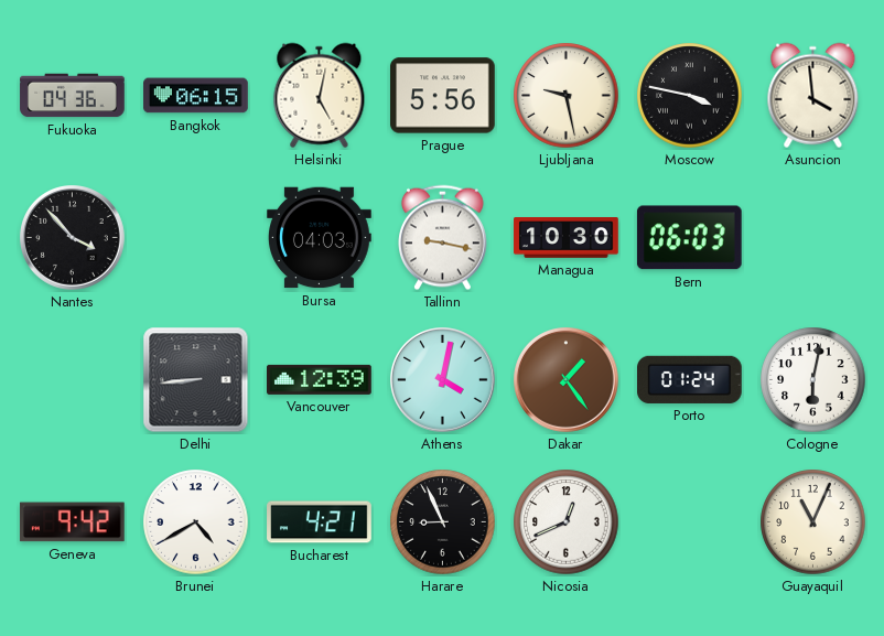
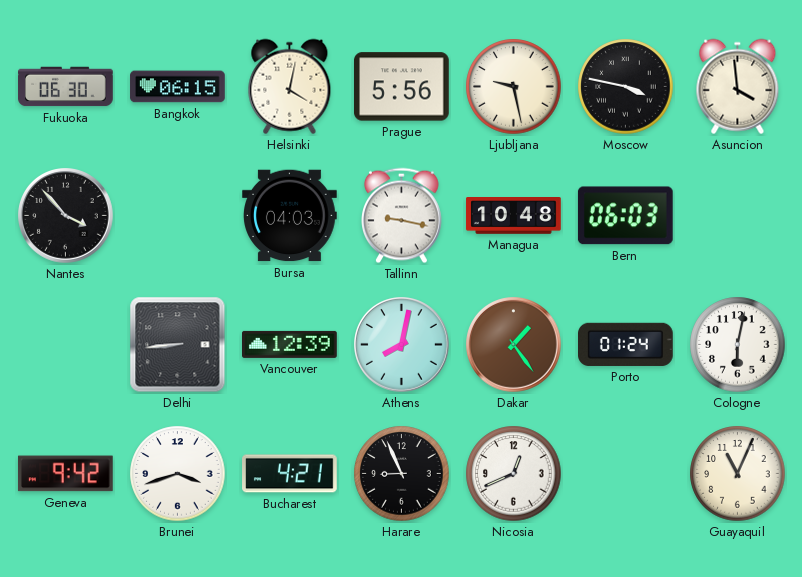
Fukuoka: 04:36 -> 06:30 (66, 87)
Helsinki: 5:02 -> 4:02 (290, 87)
Managua: 10:30 -> 10:48 (514, 216)
Athens: 4:02 -> 8:02 (402, 345)
Brunei: 4:40 -> 3:42 (178, 474)
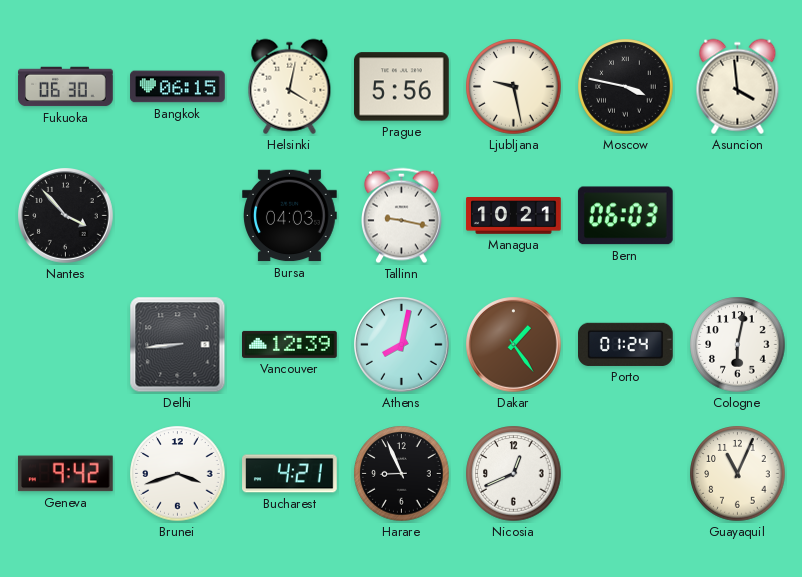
Managua: 10:48 -> 10:21 (514, 216)
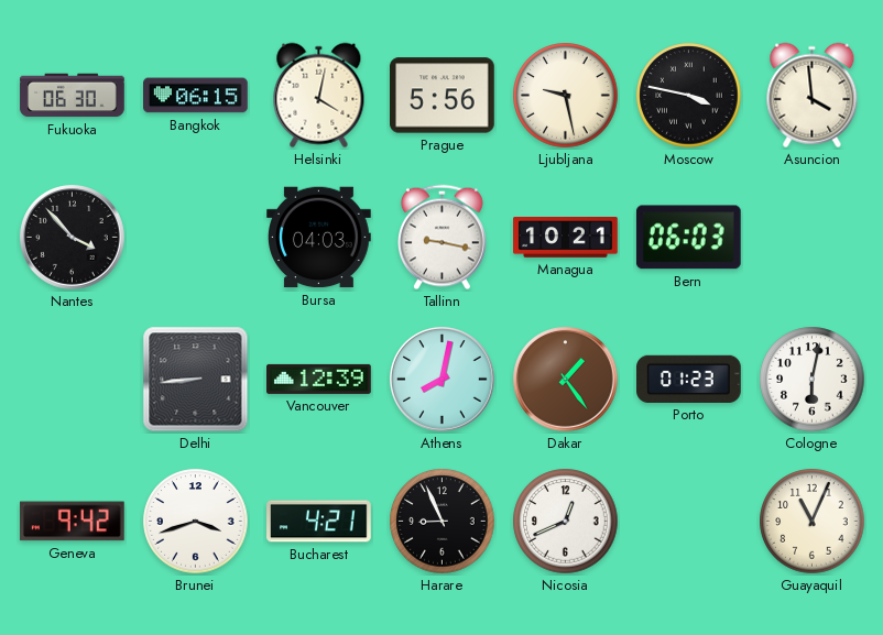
Porto: 01:24 -> 01:23 (689, 379)
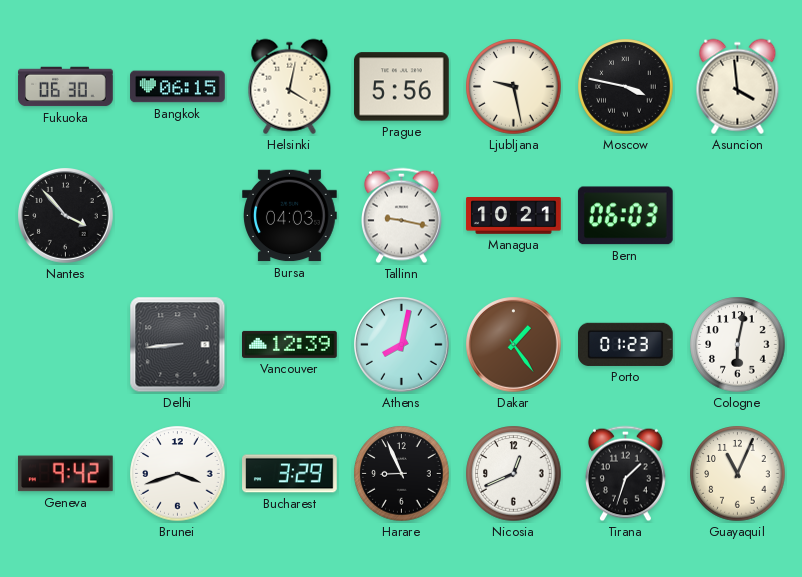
Bucharest: 4:21 -> 3:29 (290, 474)
Tirana: none -> 1:33 (626, 474)
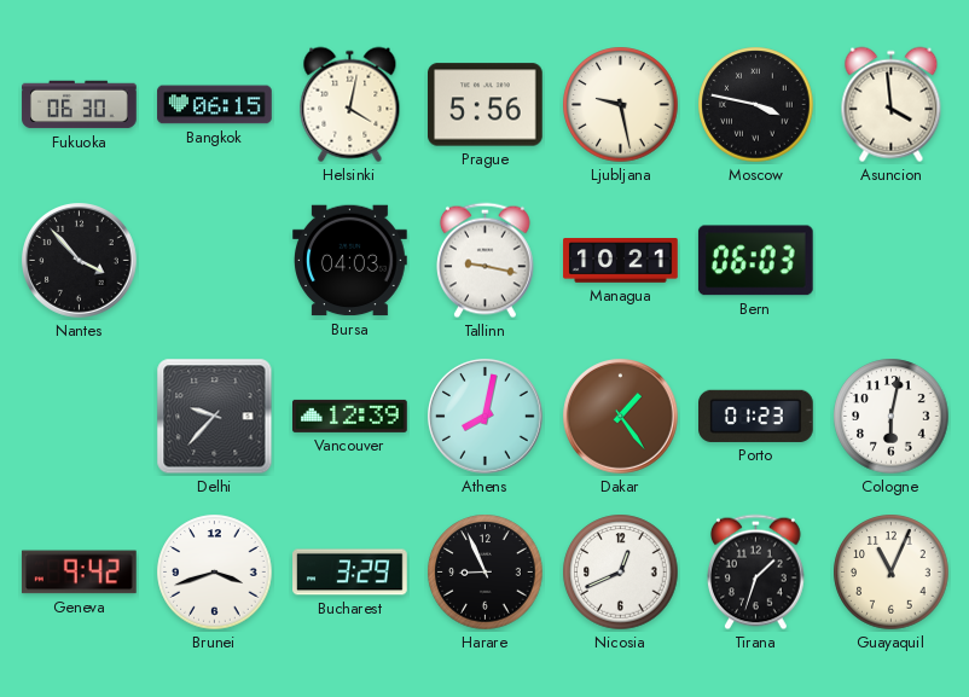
Delhi: 8:44 -> 9:37 (215, 417)
